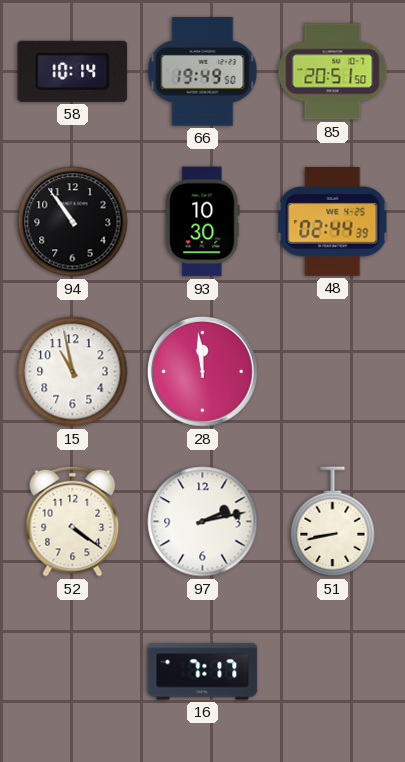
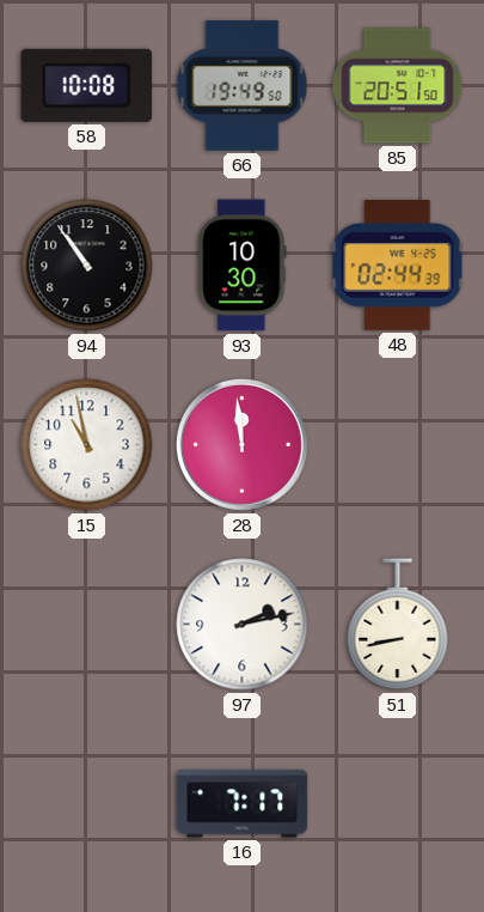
58: 10:14 -> 10:08 (87, 85)
52: 4:21 -> none (73, 521)
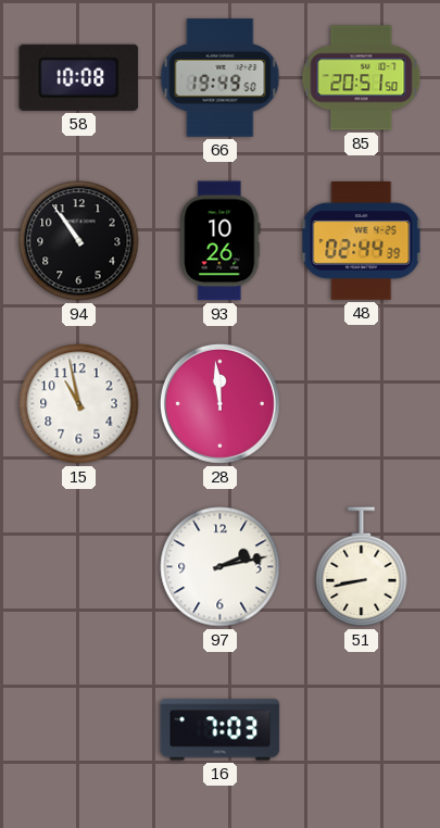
93: 10:30 -> 10:26 (221, 241)
16: 7:17 -> 7:03 (221, 730)
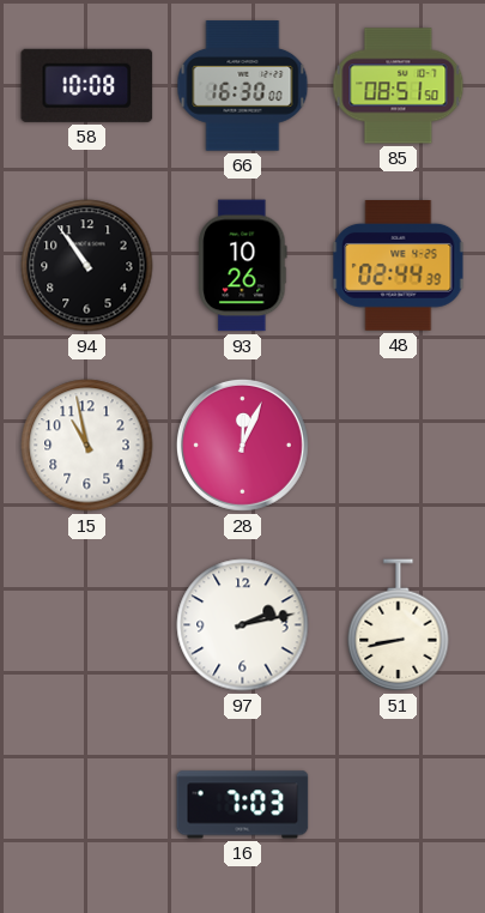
66: 19:49 -> 16:30 (243, 86)
85: 20:51 -> 08:51 (399, 86)
28: 11:59 -> 12:04 (242, 445)
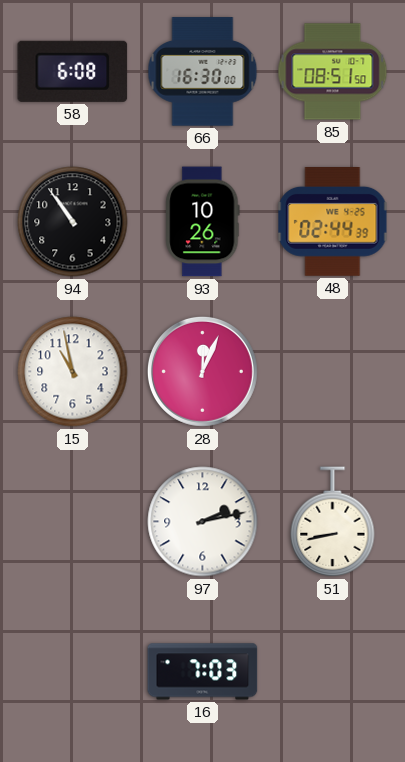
58: 10:08 -> 6:08 (73, 71)
